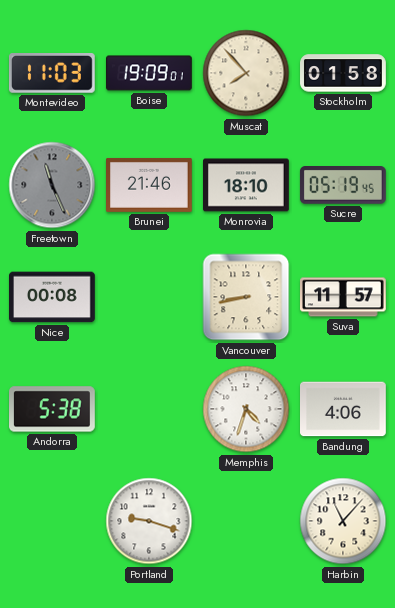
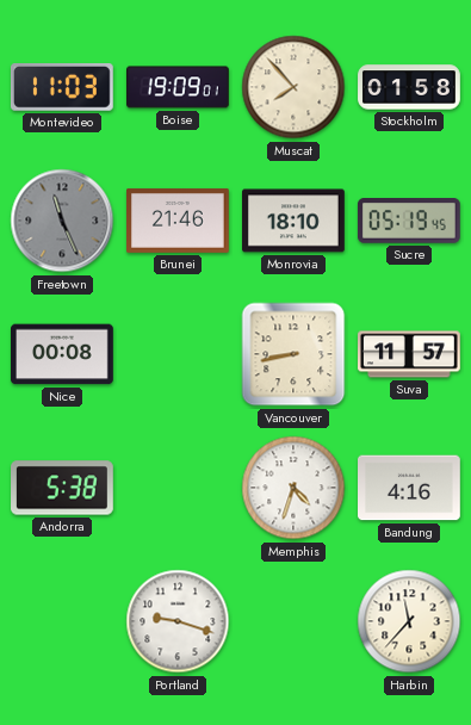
Bandung: 4:06 -> 4:16 (410, 488)
Harbin: 11:07 -> 11:37 (409, 621)
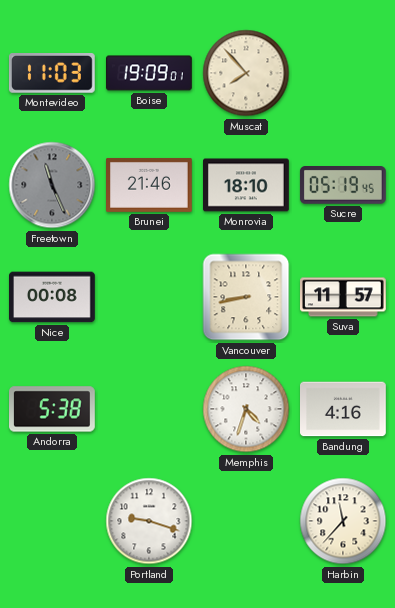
Stockholm: 01:58 -> none (409, 87)
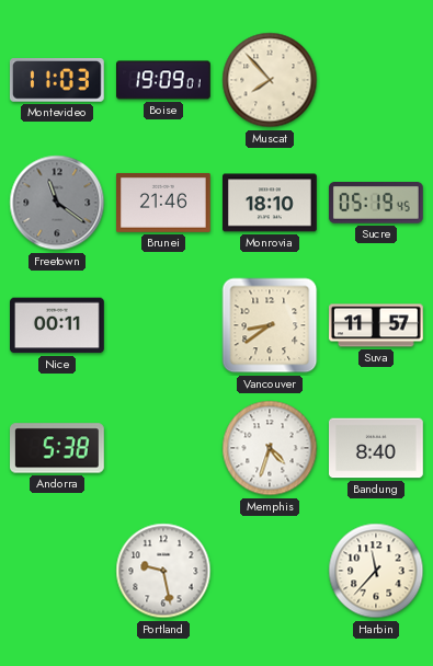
Freetown: 11:26 -> 11:21 (57, 203)
Nice: 00:08 -> 00:11 (58, 325)
Vancouver: 8:43 -> 8:39 (270, 325)
Bandung: 4:16 -> 8:40 (377, 448)
Portland: 9:18 -> 9:28 (163, 571)
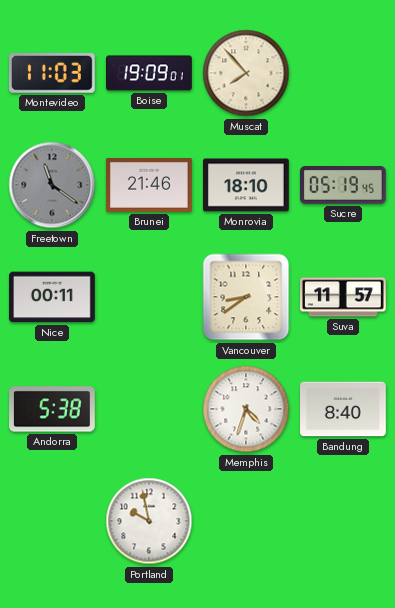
Portland: 9:28 -> 9:58 (149, 521)
Harbin: 11:37 -> none (376, 571)
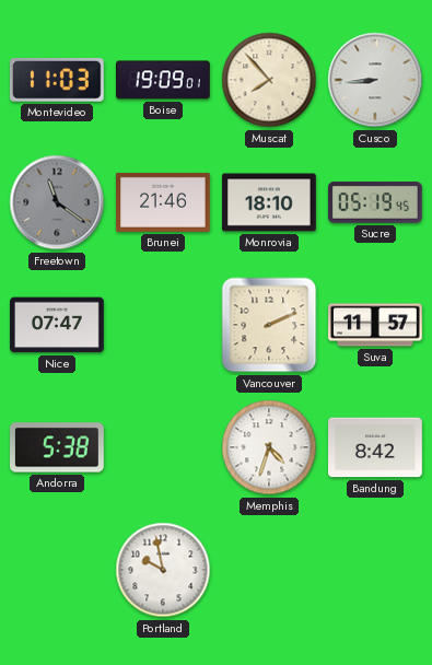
Cusco: none -> 8:44 (375, 80)
Nice: 00:11 -> 07:47 (58, 325)
Vancouver: 8:39 -> 2:11 (269, 325)
Bandung: 8:40 -> 8:42 (376, 447)
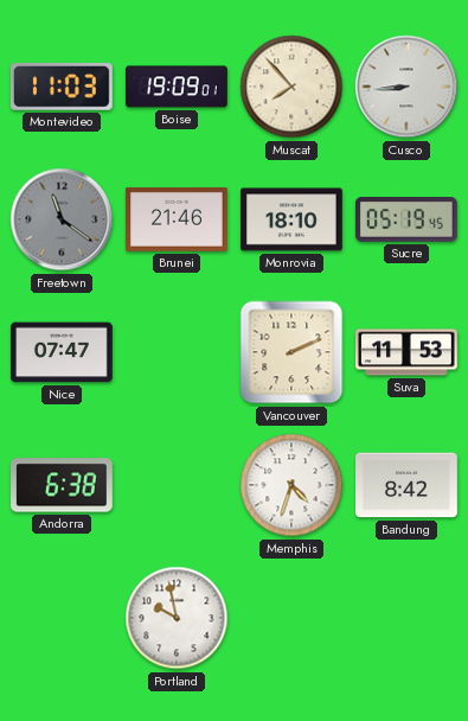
Suva: 11:57 -> 11:53 (408, 352)
Andorra: 5:38 -> 6:38 (63, 485)
